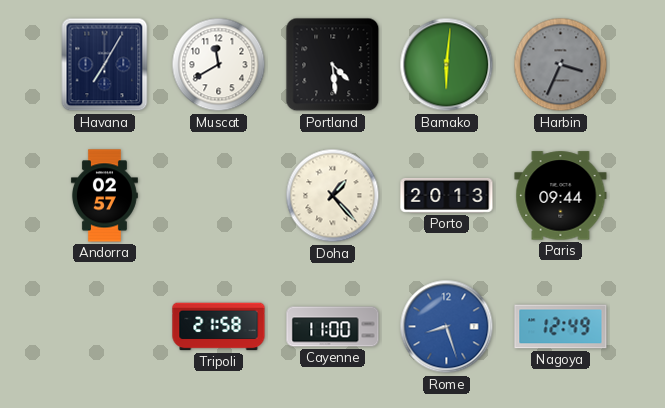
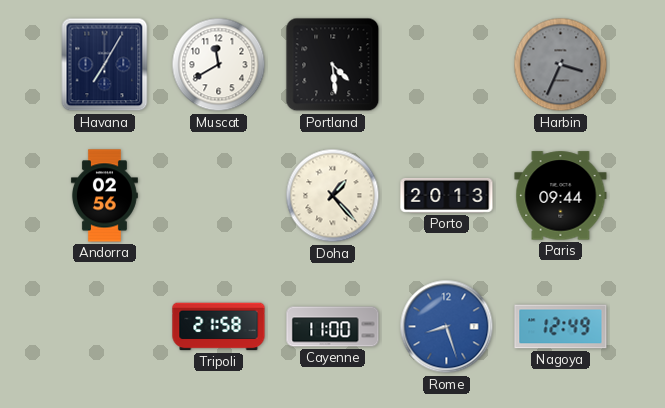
Bamako: 6:01 -> none (447, 65)
Andorra: 02:57 -> 02:56 (104, 196)
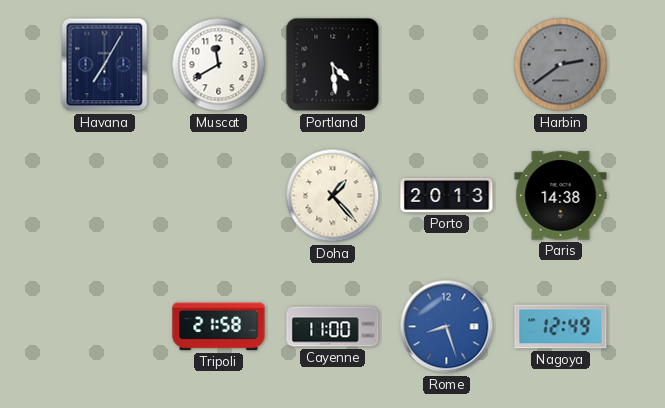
Harbin: 3:34 -> 2:39 (561, 65)
Andorra: 02:56 -> none (104, 196)
Paris: 09:44 -> 14:38 (561, 196)
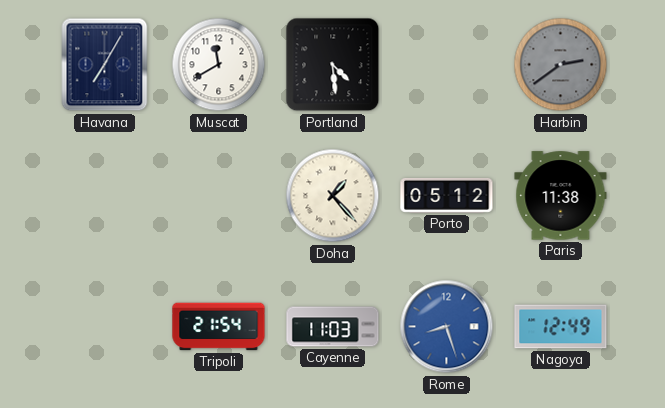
Porto: 20:13 -> 05:12 (447, 195)
Paris: 14:38 -> 11:38 (561, 196)
Tripoli: 21:58 -> 21:54 (219, 327)
Cayenne: 11:00 -> 11:03 (333, 327)
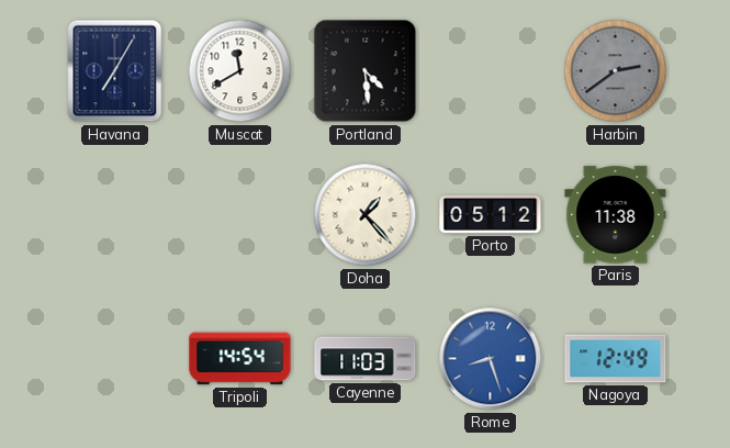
Tripoli: 21:54 -> 14:54 (240, 359)
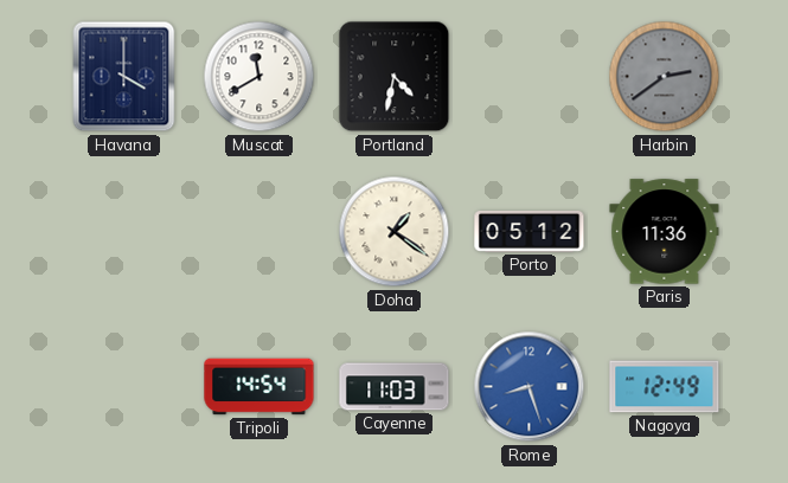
Havana: 7:05 -> 4:00 (124, 77)
Portland: 4:29 -> 4:32 (395, 77)
Doha: 1:23 -> 1:21 (395, 232)
Paris: 11:38 -> 11:36 (665, 232)
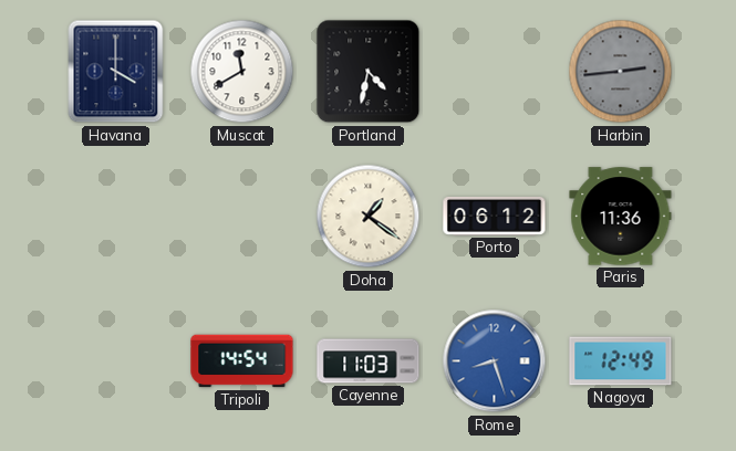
Harbin: 2:39 -> 2:44 (621, 72)
Porto: 05:12 -> 06:12 (495, 216)
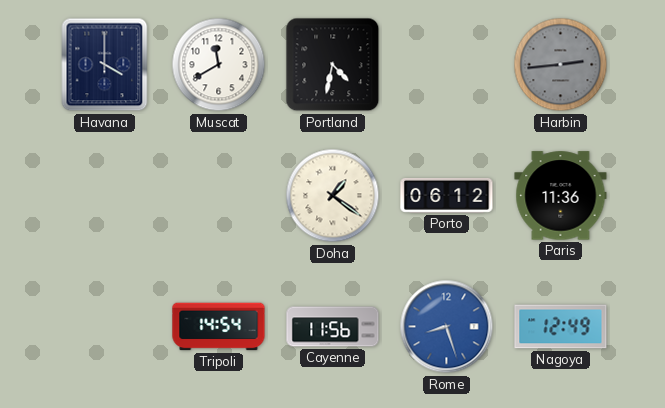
Cayenne: 11:03 -> 11:56 (333, 327)
